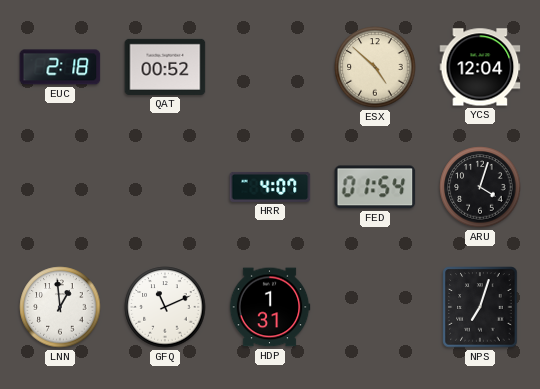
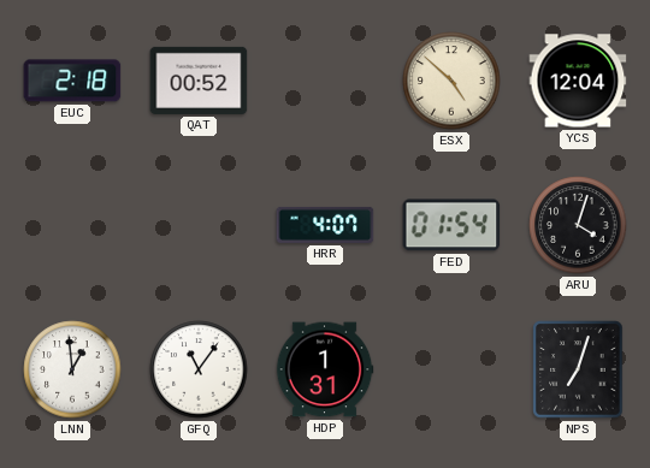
GFQ: 11:11 -> 11:06 (199, 369)
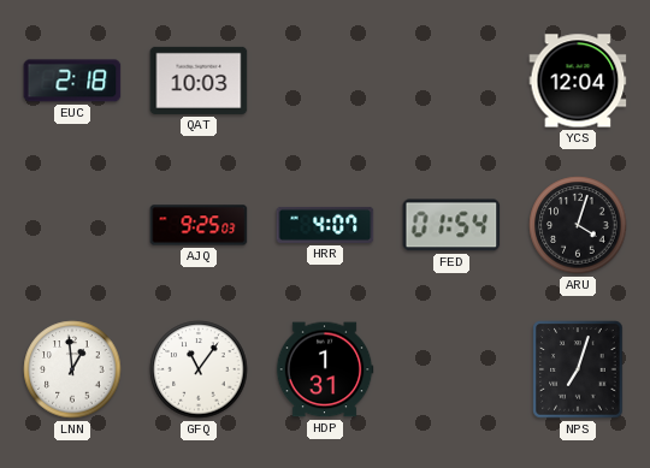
QAT: 00:52 -> 10:03 (199, 81)
ESX: 4:52 -> none (451, 81)
AJQ: none -> 9:25 (199, 225)
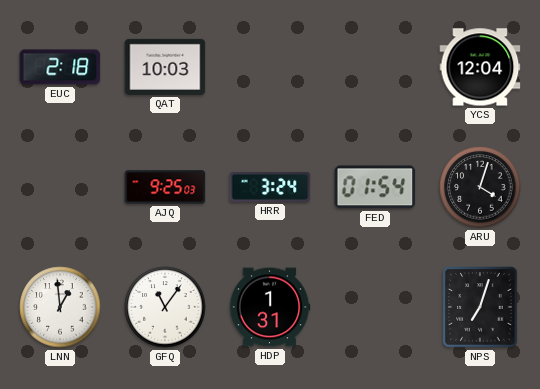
HRR: 4:07 -> 3:24 (270, 187)
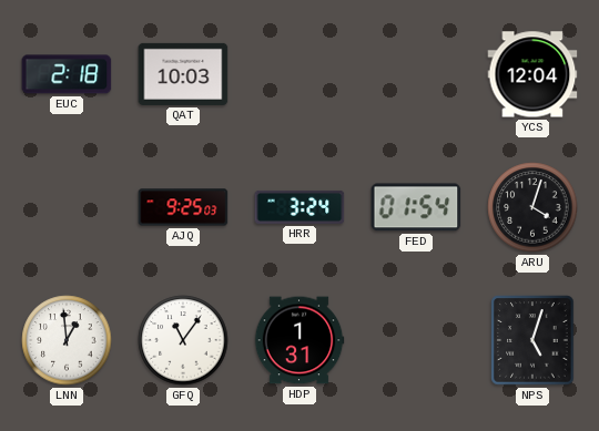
NPS: 7:03 -> 5:03 (532, 340)
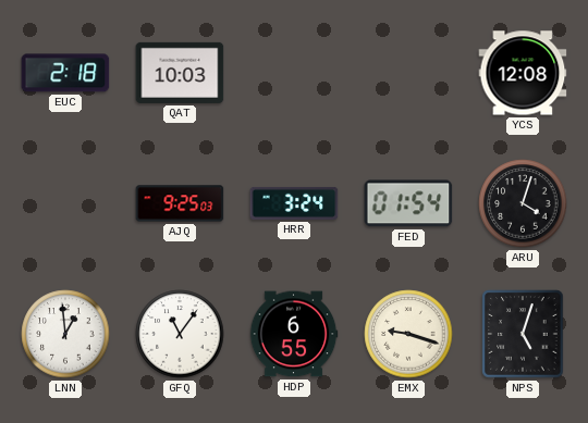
YCS: 12:04 -> 12:08 (523, 73)
HDP: 1:31 -> 6:55 (294, 334)
EMX: none -> 9:18 (408, 334)
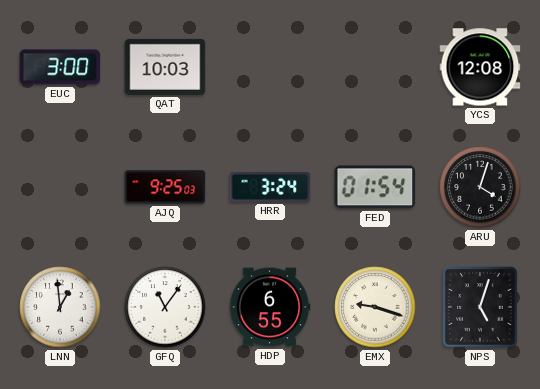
EUC: 2:18 -> 3:00 (60, 67)
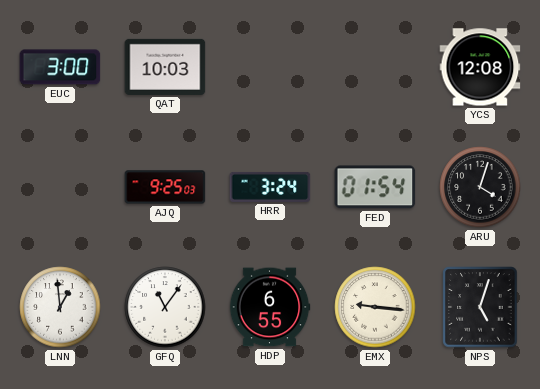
EMX: 9:18 -> 9:16 (375, 307)
